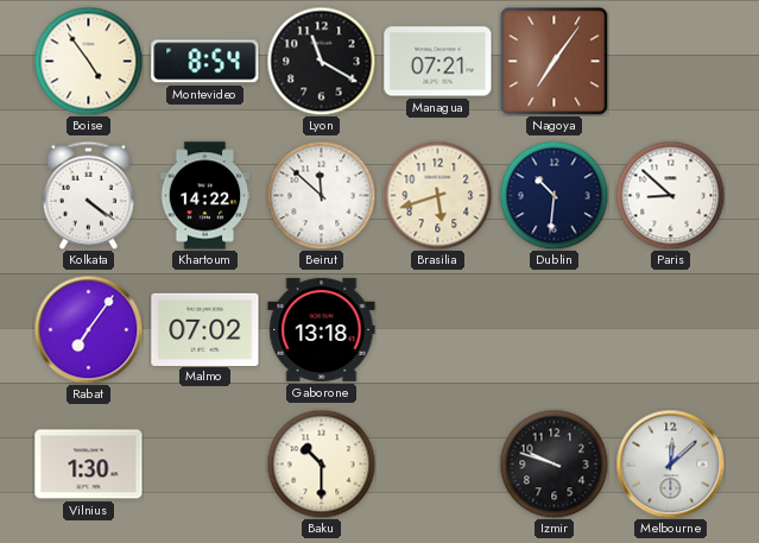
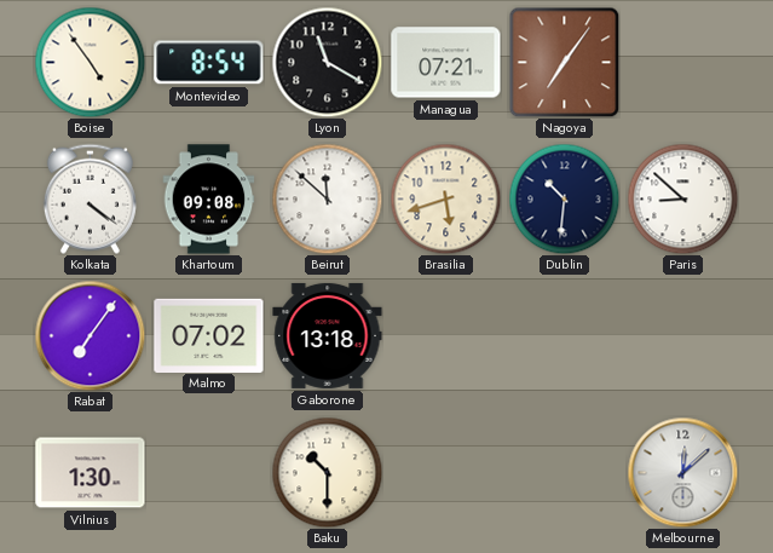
Khartoum: 14:22 -> 09:08 (209, 200)
Izmir: 9:48 -> none (554, 463)
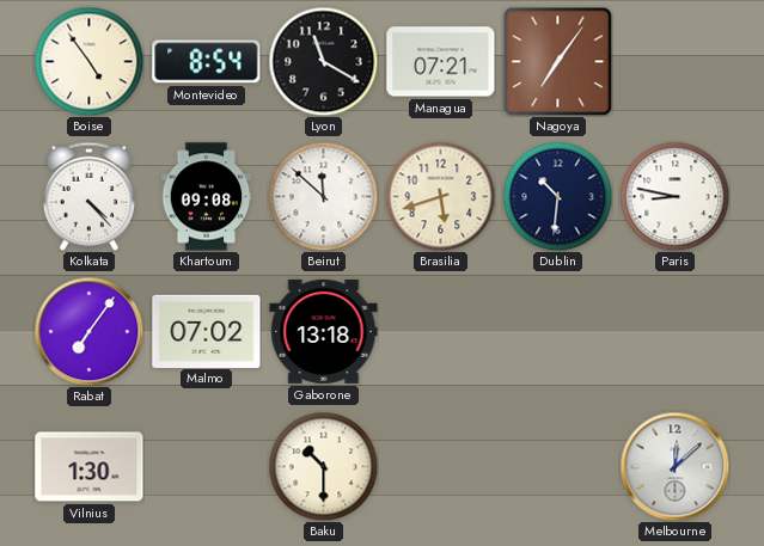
Kolkata: 4:21 -> 4:23 (88, 196)
Paris: 8:52 -> 8:47 (674, 196)
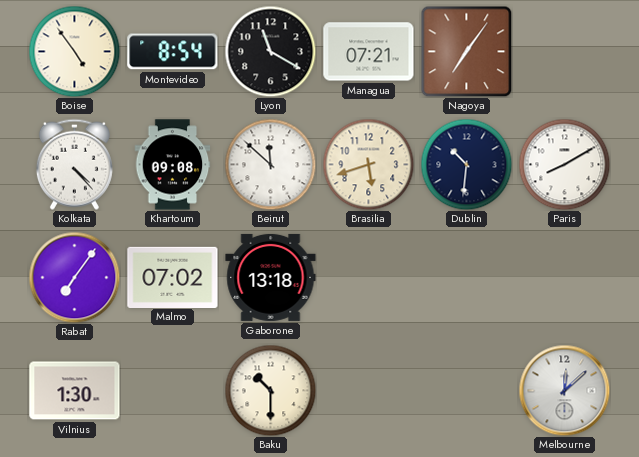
Paris: 8:47 -> 8:10 (564, 164)
